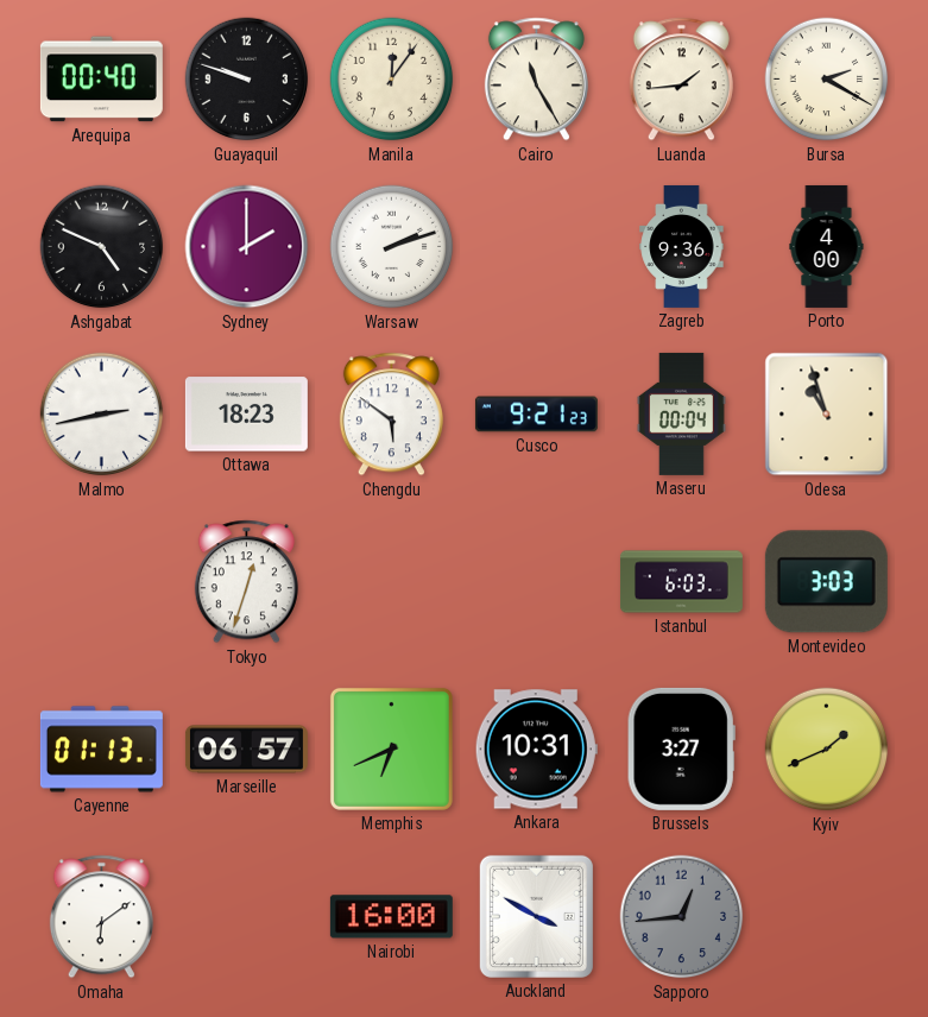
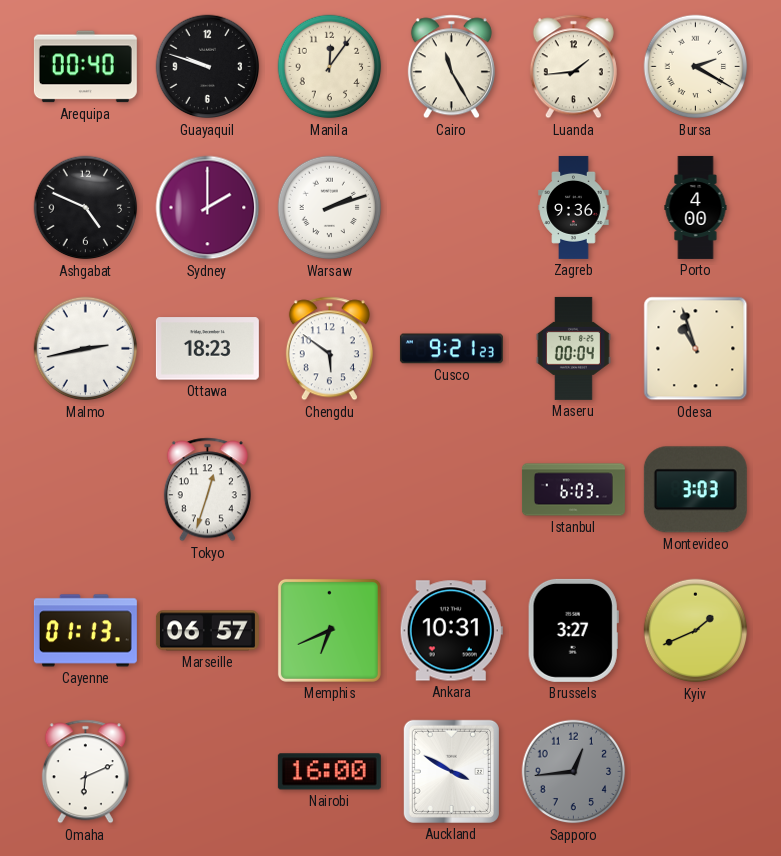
Omaha: 6:09 -> 6:11 (85, 772)
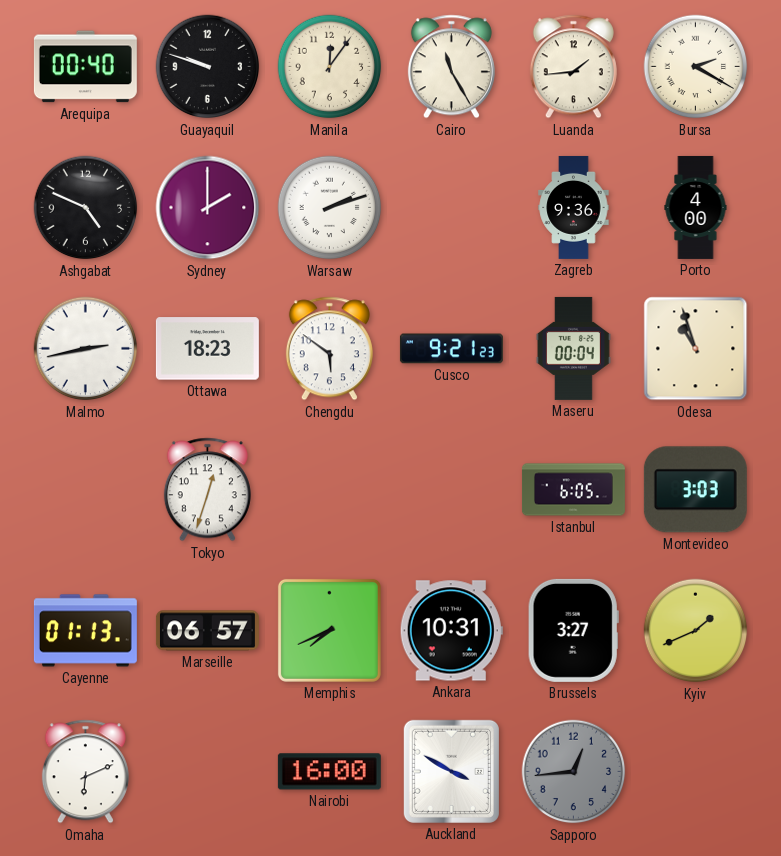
Istanbul: 6:03 -> 6:05 (573, 490)
Memphis: 6:41 -> 7:41 (329, 630)
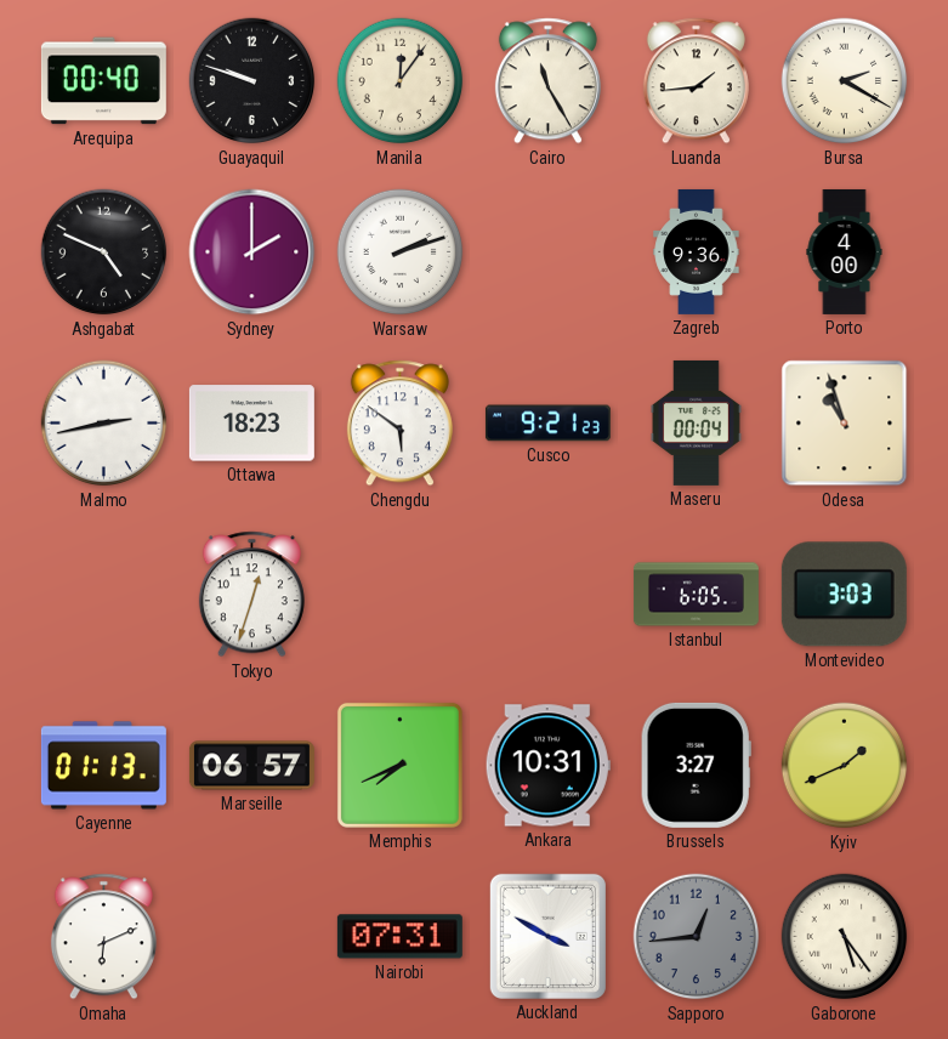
Nairobi: 16:00 -> 07:31 (399, 937)
Gaborone: none -> 5:24 (845, 937)
